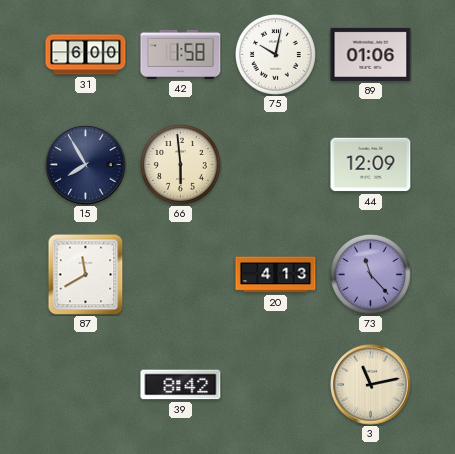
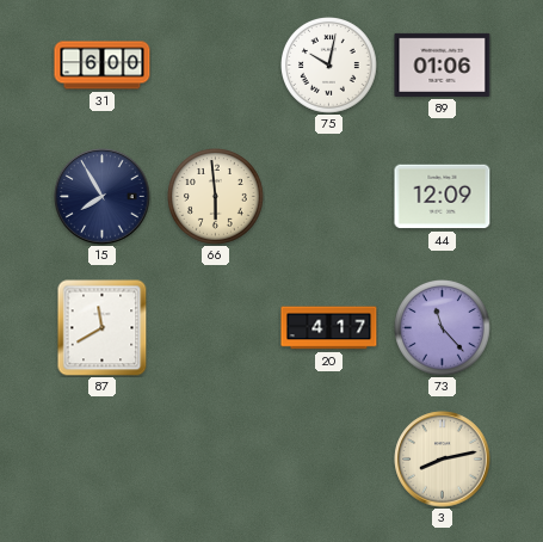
42: 1:58 -> none (181, 54)
20: 4:13 -> 4:17 (329, 328)
39: 8:42 -> none (181, 385)
3: 11:13 -> 8:13 (443, 460)
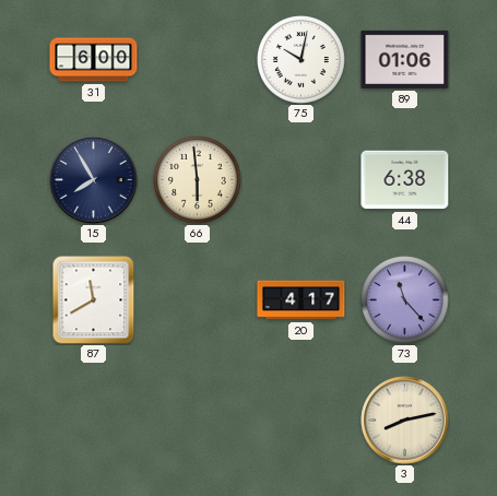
44: 12:09 -> 6:38 (405, 180)
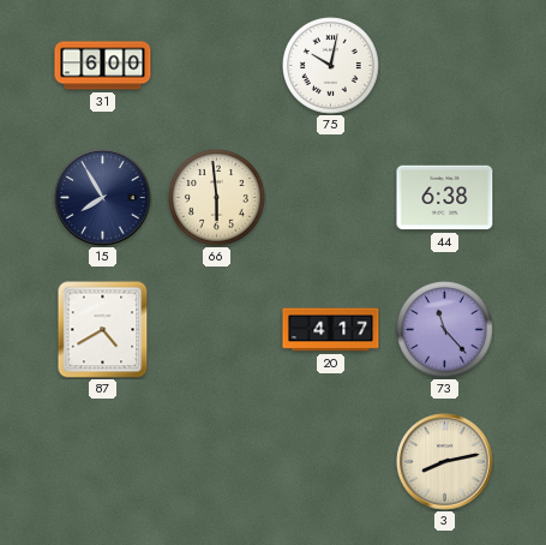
89: 01:06 -> none (405, 59)
87: 11:40 -> 4:40 (103, 329)
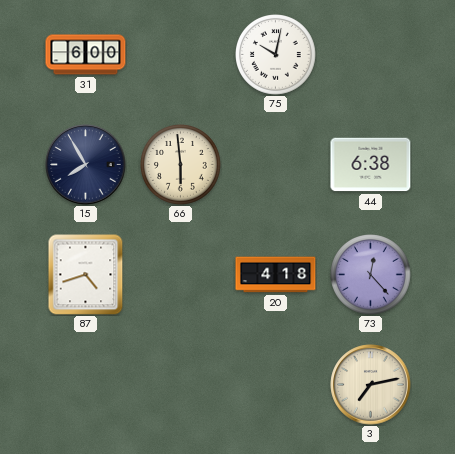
87: 4:40 -> 4:42 (86, 274)
20: 4:17 -> 4:18 (276, 275)
73: 11:23 -> 12:23 (371, 275)
3: 8:13 -> 7:13 (371, 385)
